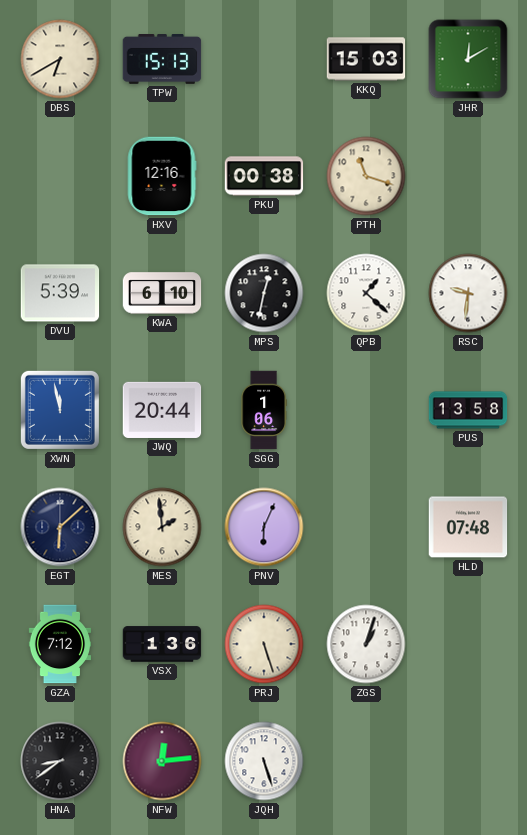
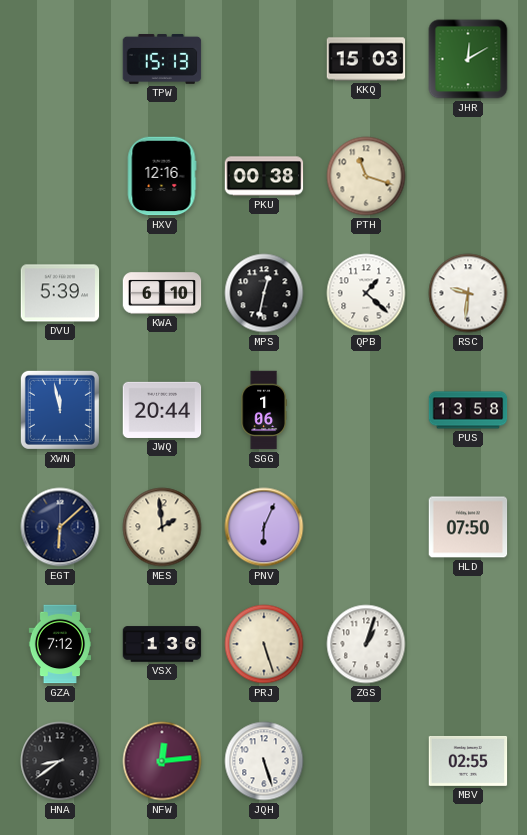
DBS: 6:40 -> none (60, 59)
HLD: 07:48 -> 07:50 (468, 527)
MBV: none -> 02:55 (468, 761)
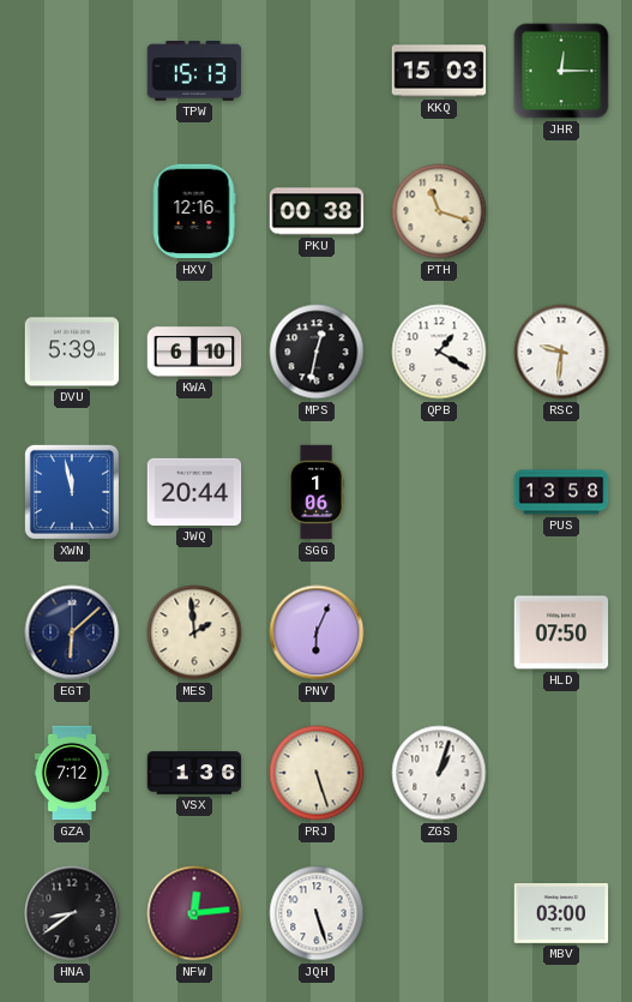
JHR: 12:10 -> 12:15 (561, 71)
QPB: 1:22 -> 1:20 (439, 352)
MBV: 02:55 -> 03:00 (561, 913)
